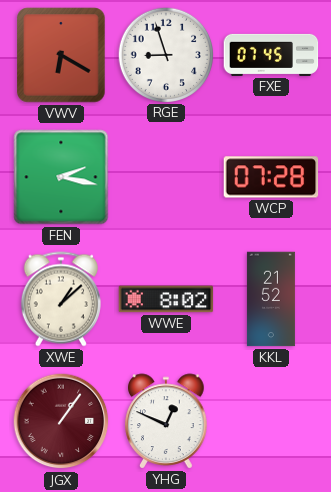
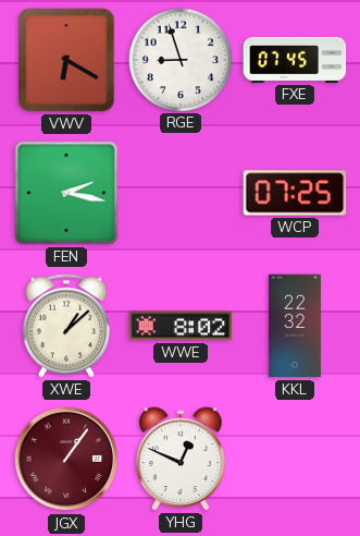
WCP: 07:28 -> 07:25 (295, 193)
KKL: 21:52 -> 22:32 (295, 326)
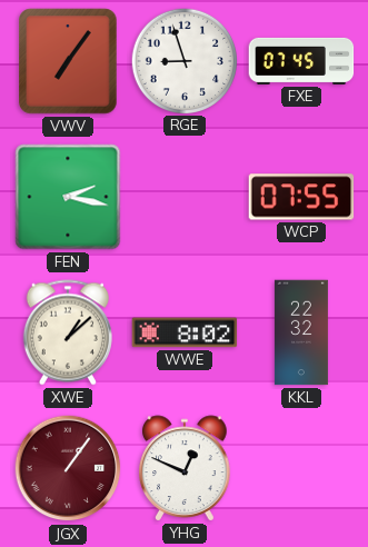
VWV: 6:20 -> 7:06 (68, 61)
WCP: 07:25 -> 07:55 (301, 197)
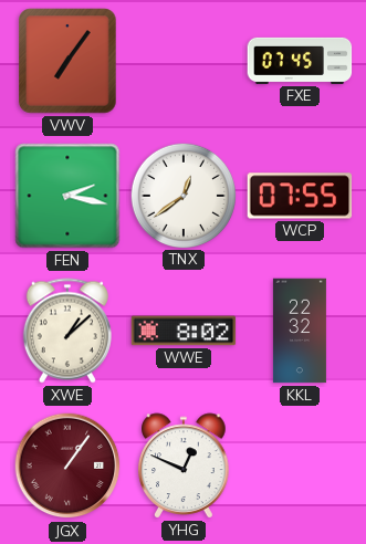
RGE: 8:57 -> none (183, 60)
TNX: none -> 12:39 (182, 195)
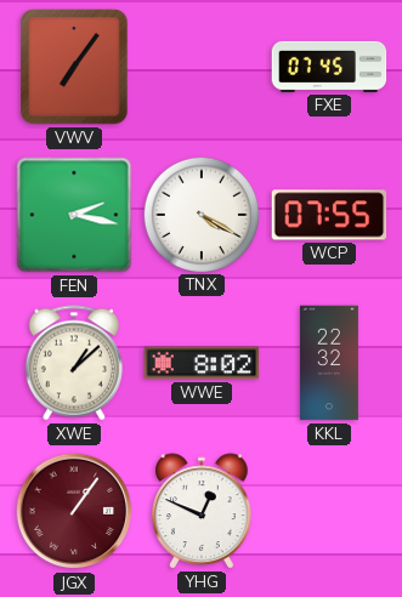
TNX: 12:39 -> 4:20 (200, 214)
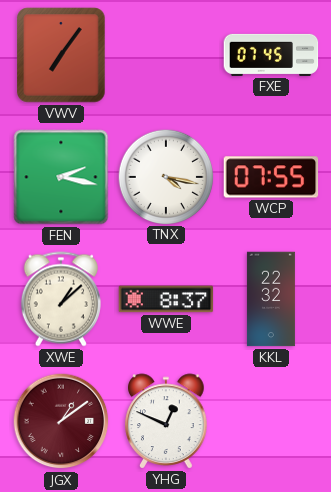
TNX: 4:20 -> 4:17 (165, 176)
WWE: 8:02 -> 8:37 (166, 299)
JGX: 1:06 -> 1:09 (61, 421)
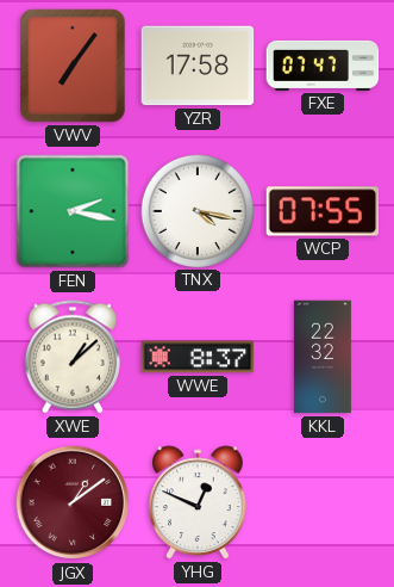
YZR: none -> 17:58 (198, 66)
FXE: 07:45 -> 07:47 (323, 66)
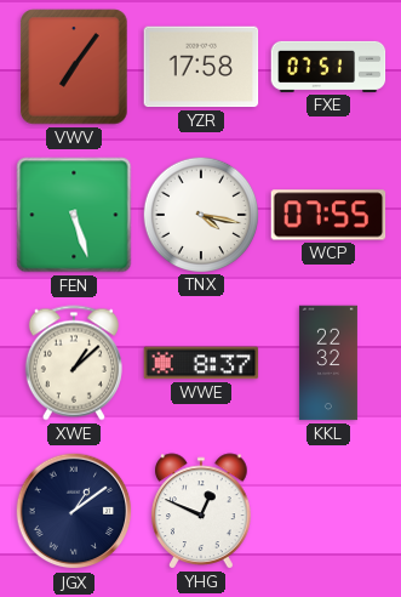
FXE: 07:47 -> 07:51 (328, 67)
FEN: 2:17 -> 5:27 (74, 215)
JGX dial: burgundy -> navy (74, 511)
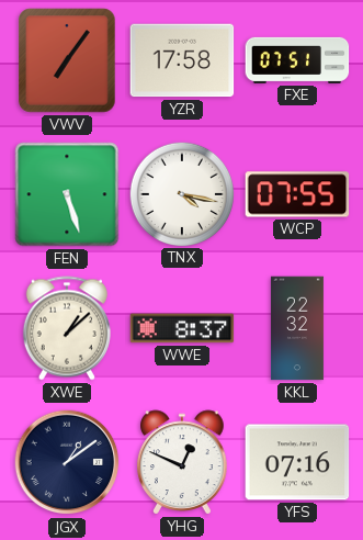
YFS: none -> 07:16 (297, 462)
